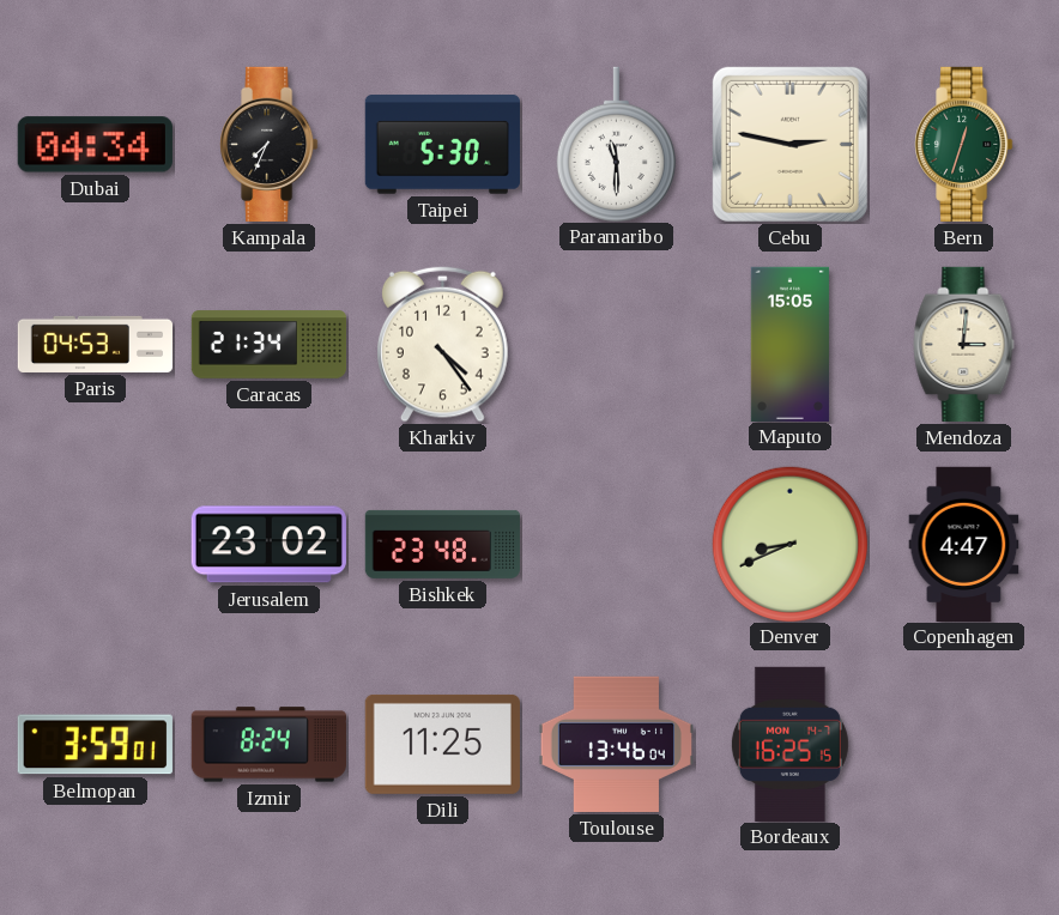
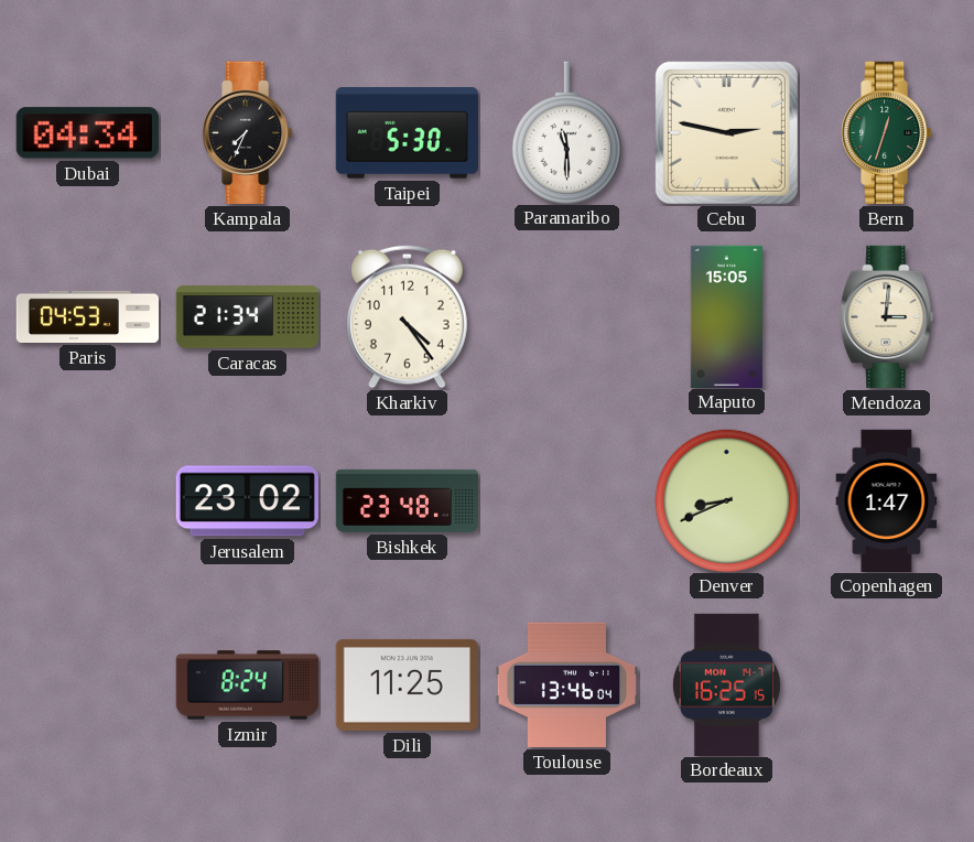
Copenhagen: 4:47 -> 1:47 (887, 500)
Belmopan: 3:59 -> none (95, 745)
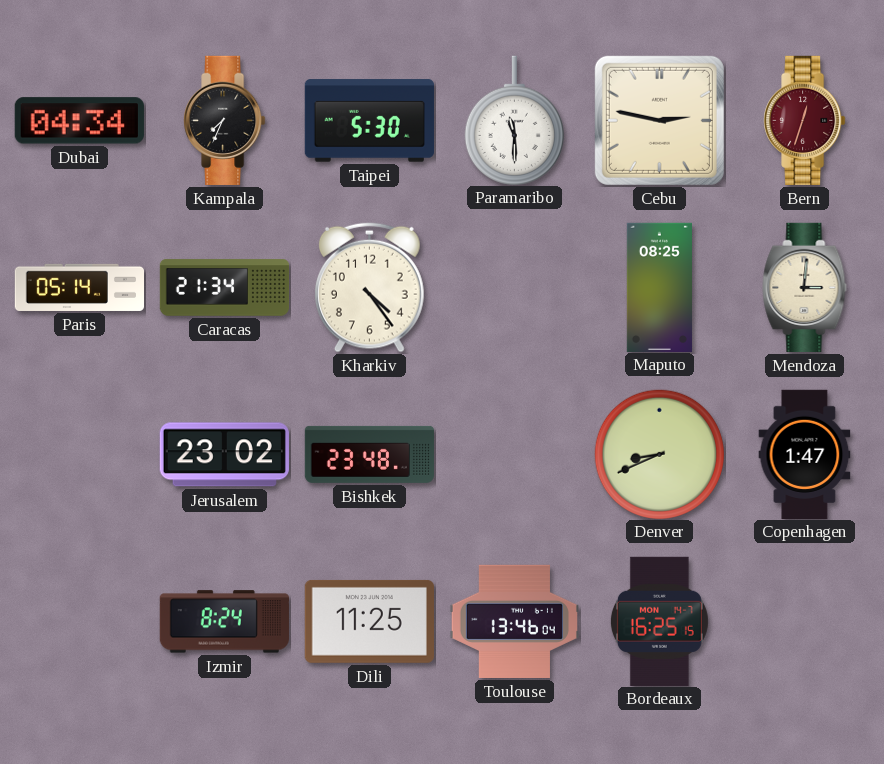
Bern dial: green -> burgundy (805, 120)
Paris: 04:53 -> 05:14 (79, 287)
Maputo: 15:05 -> 08:25 (659, 287)
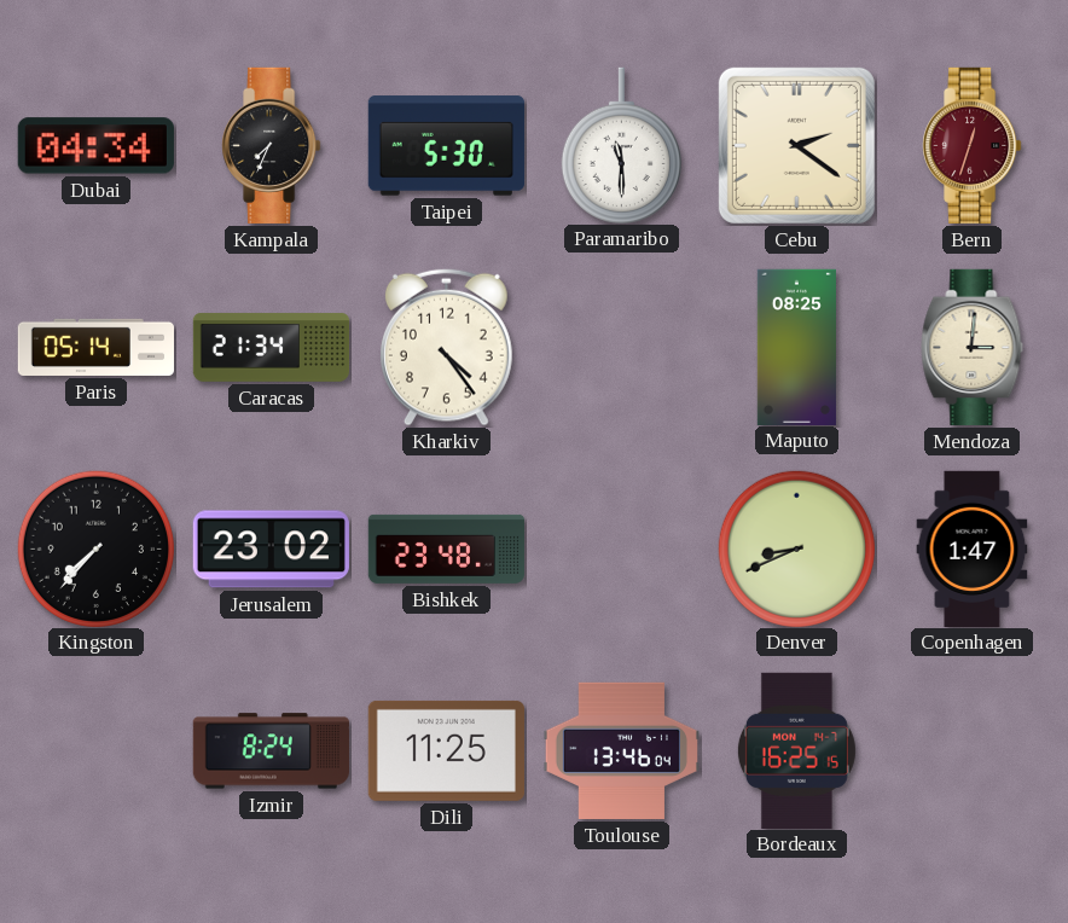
Cebu: 2:47 -> 2:21 (796, 145)
Kingston: none -> 7:37 (95, 548)
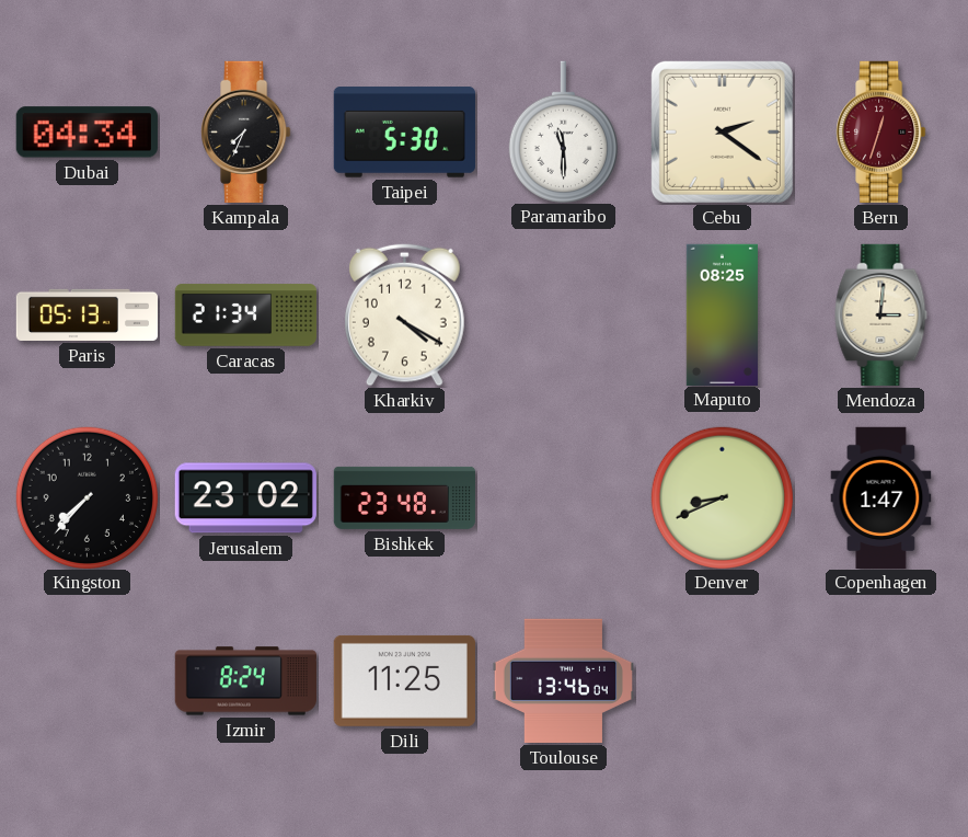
Paris: 05:14 -> 05:13 (87, 314)
Kharkiv: 4:24 -> 4:20 (405, 314)
Bordeaux: 16:25 -> none (796, 750)
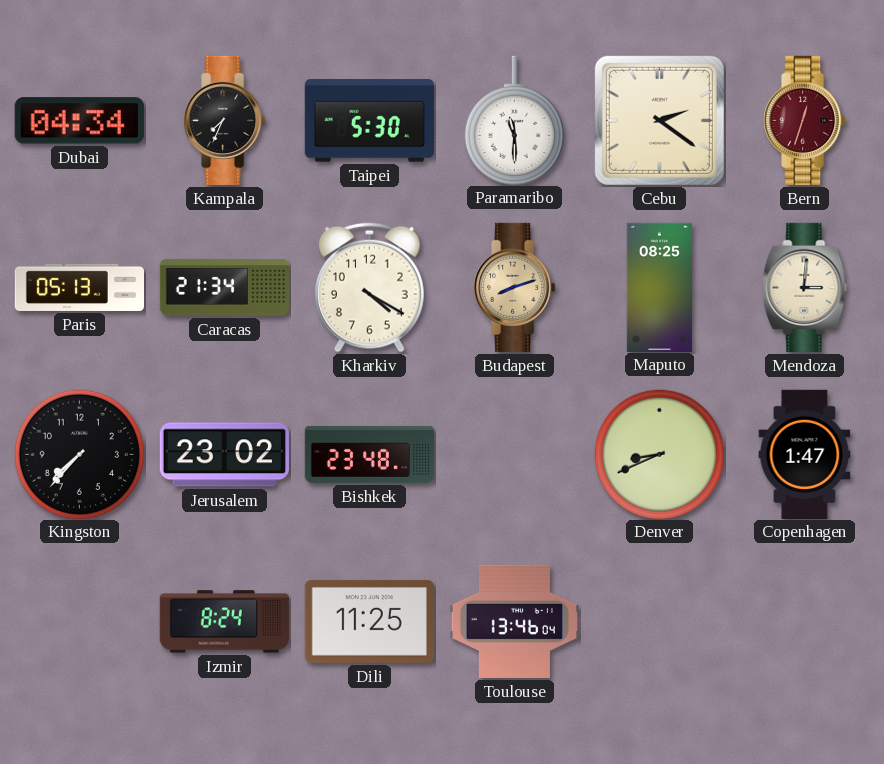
Budapest: none -> 8:12 (515, 287)
